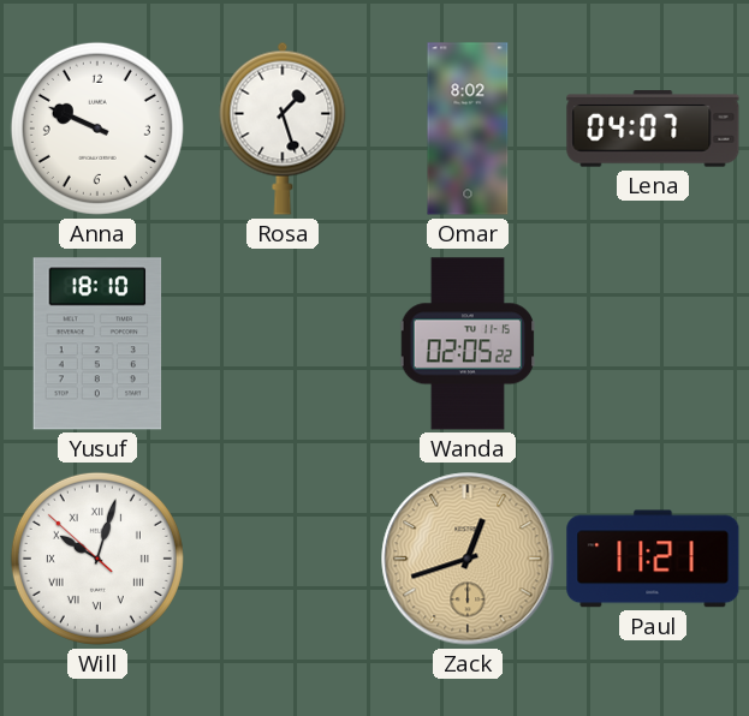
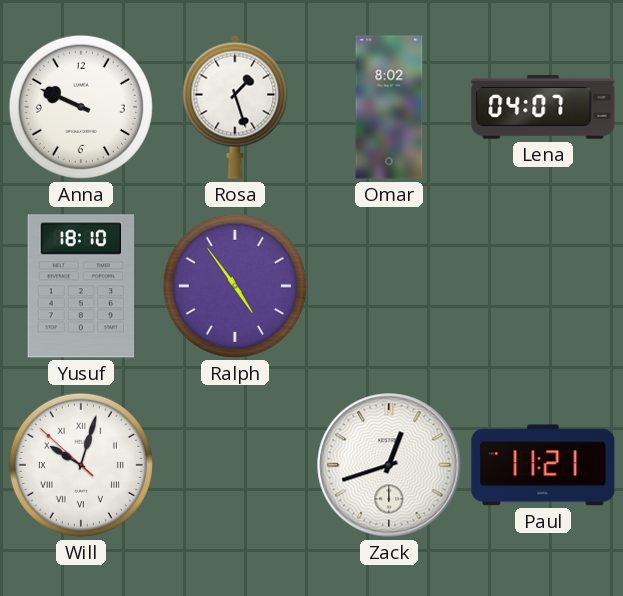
Ralph: none -> 4:54 (235, 286)
Wanda: 02:05 -> none (468, 344)
Zack dial: champagne -> white (389, 465)
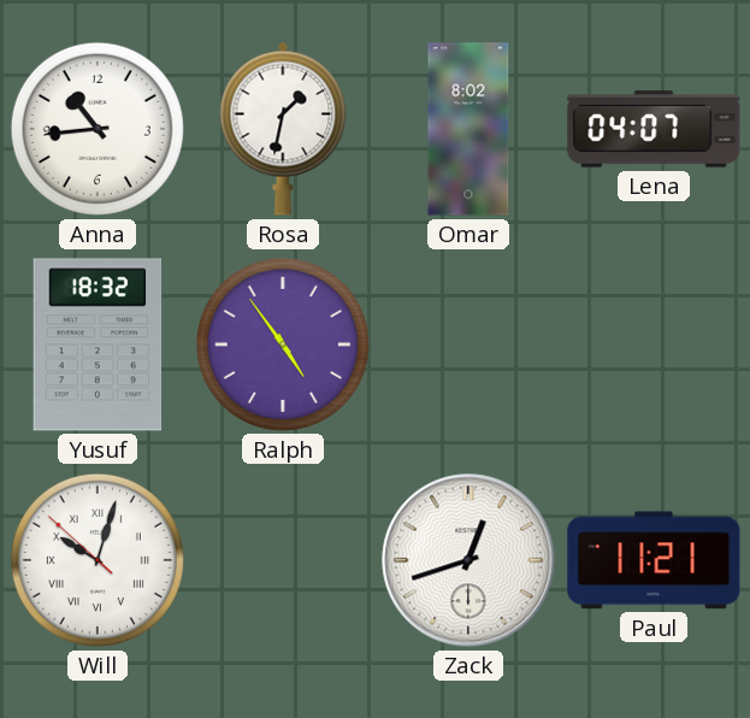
Anna: 9:49 -> 10:44 (98, 129)
Rosa: 1:27 -> 1:32 (283, 129)
Yusuf: 18:10 -> 18:32 (98, 345)
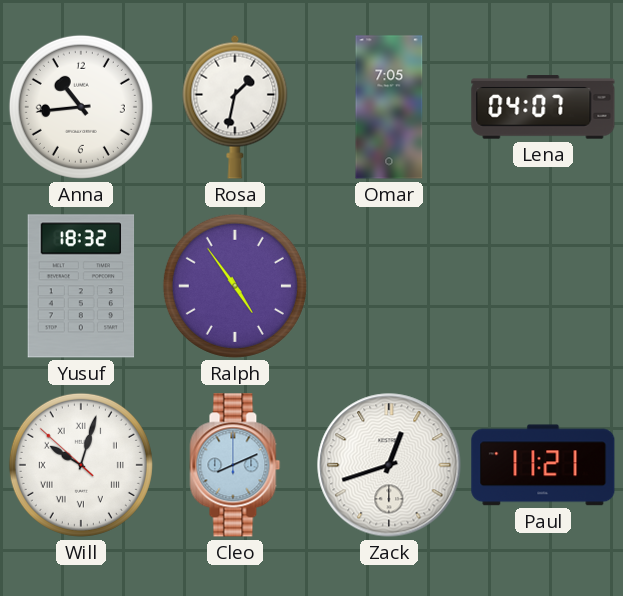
Omar: 8:02 -> 7:05 (389, 107)
Cleo: none -> 8:11 (235, 465)
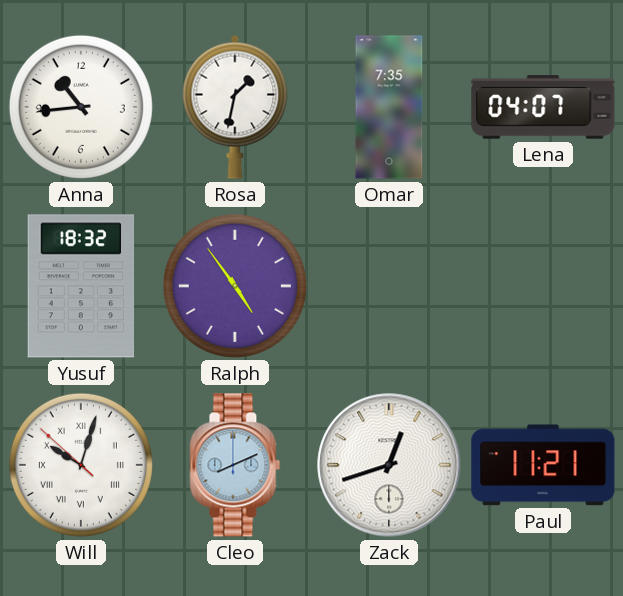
Omar: 7:05 -> 7:35 (389, 107)
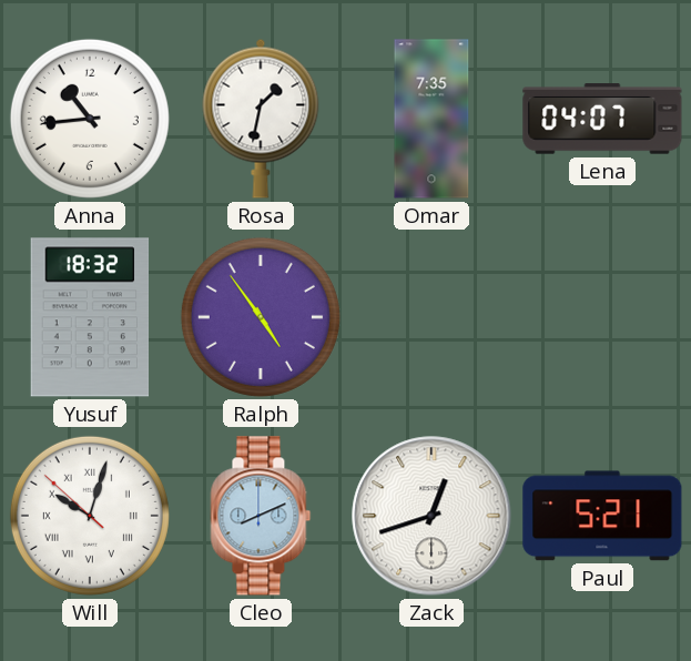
Paul: 11:21 -> 5:21 (602, 516)
